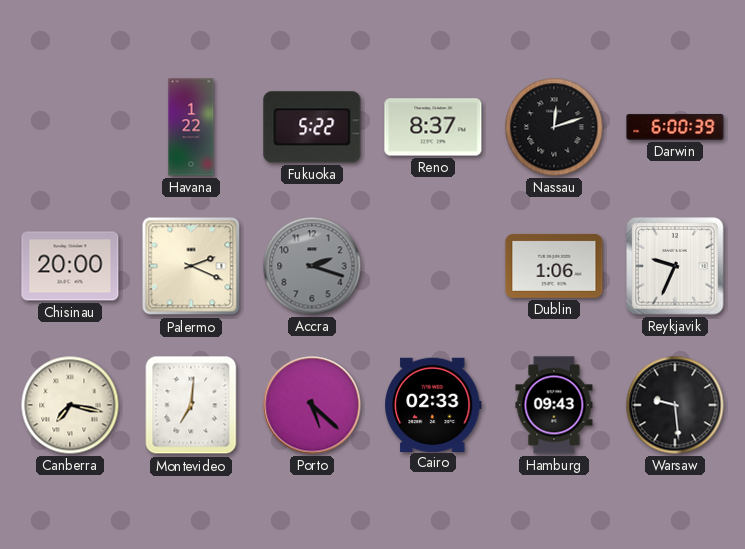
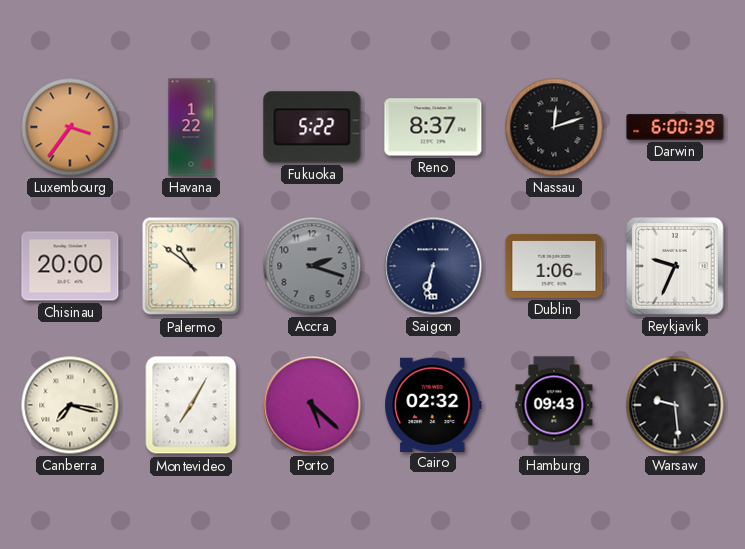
Luxembourg: none -> 3:36 (70, 127)
Palermo: 2:19 -> 10:51 (191, 266)
Saigon: none -> 6:32 (433, 266)
Montevideo: 7:01 -> 7:05 (191, 405)
Cairo: 02:33 -> 02:32 (433, 404)
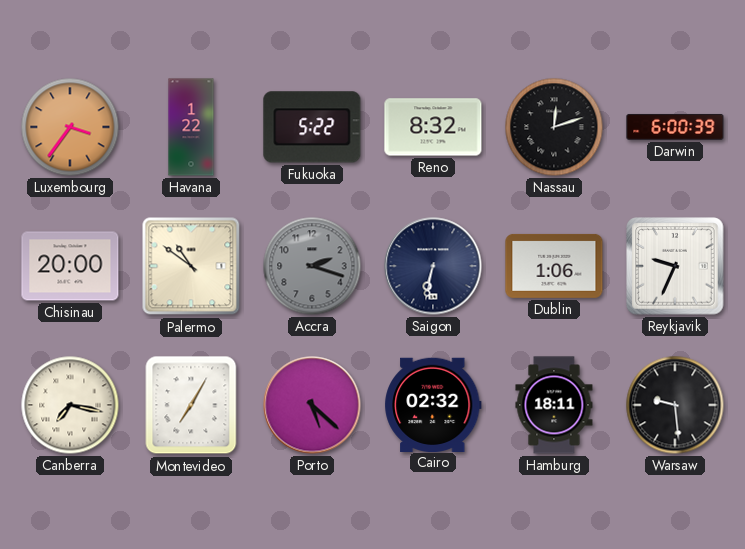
Reno: 8:37 -> 8:32 (433, 127)
Hamburg: 09:43 -> 18:11 (554, 405)
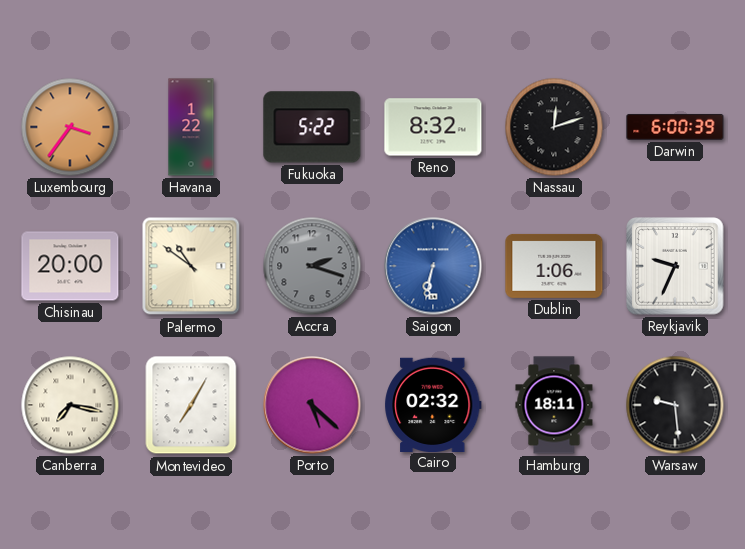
Saigon dial: navy -> blue (433, 266)
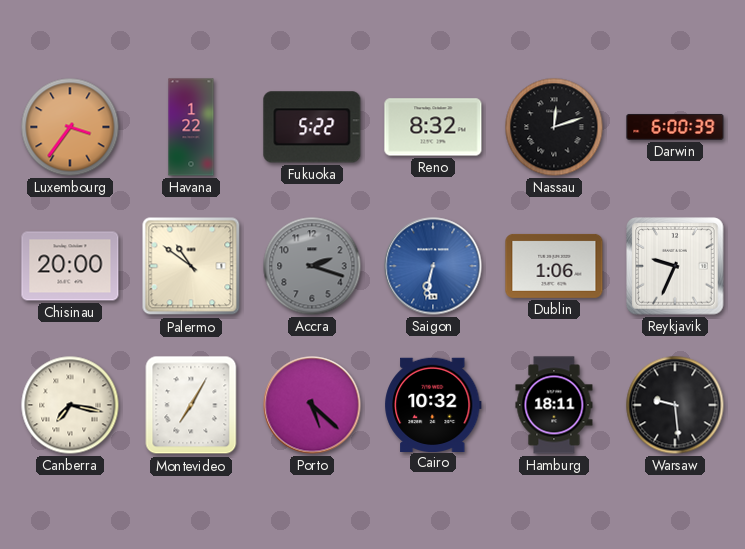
Cairo: 02:32 -> 10:32 (433, 404)
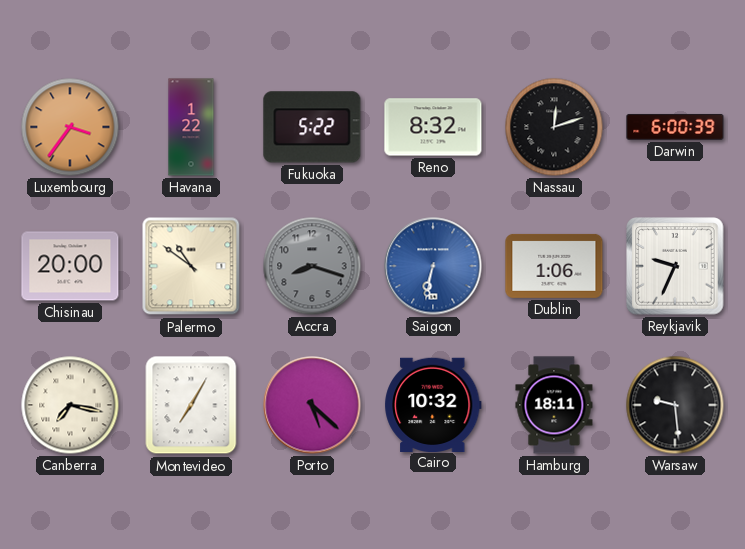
Accra: 2:18 -> 8:18 (312, 266)
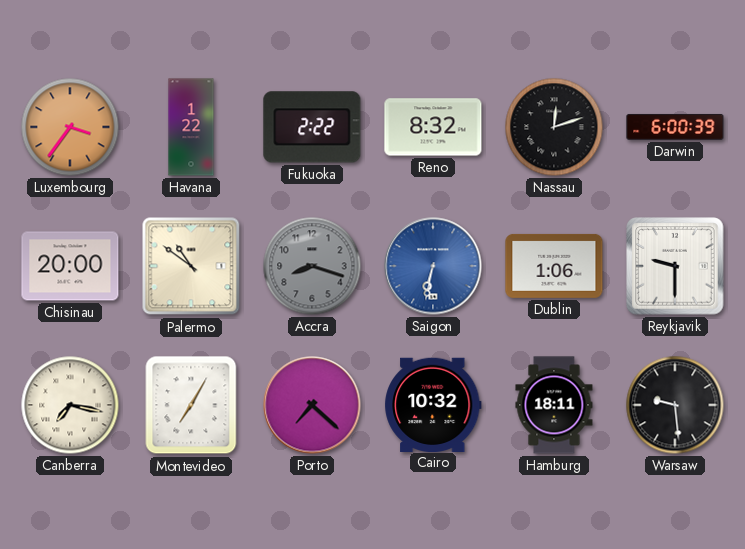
Fukuoka: 5:22 -> 2:22 (312, 127)
Reykjavik: 9:34 -> 9:30 (675, 266)
Porto: 5:22 -> 7:22 (312, 405)
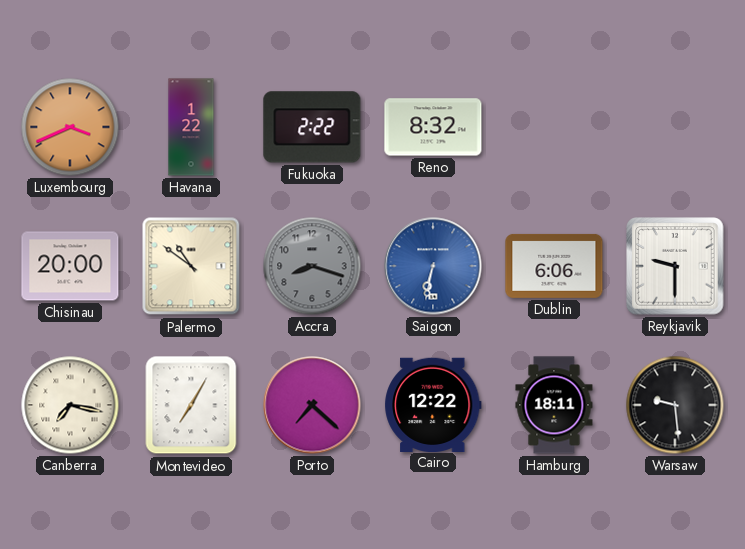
Luxembourg: 3:36 -> 3:41 (70, 127)
Nassau: 12:12 -> none (554, 127)
Darwin: 6:00 -> none (675, 127)
Dublin: 1:06 -> 6:06 (554, 266)
Cairo: 10:32 -> 12:22 (433, 404)
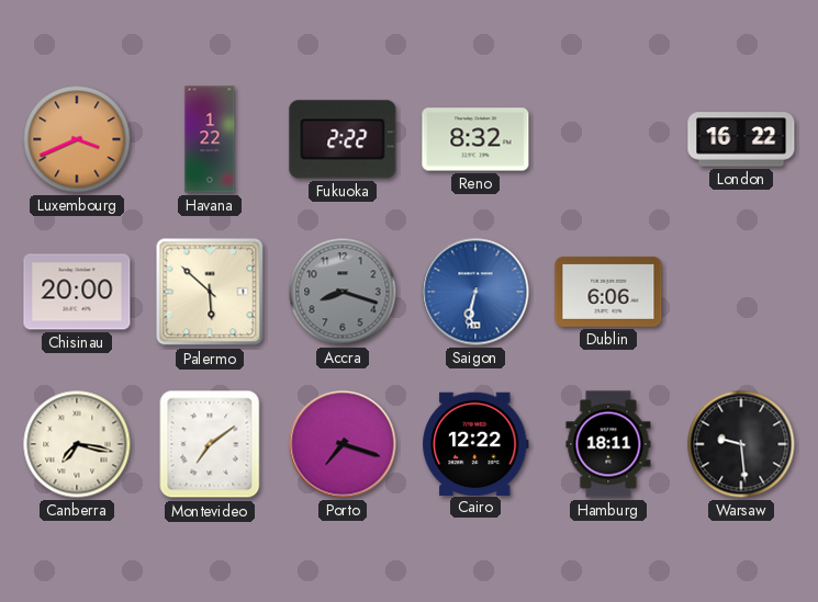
London: none -> 16:22 (741, 139)
Palermo: 10:51 -> 5:52 (210, 292)
Reykjavik: 9:30 -> none (675, 266)
Montevideo: 7:05 -> 7:09 (210, 444)
Porto: 7:22 -> 7:18 (343, 444)
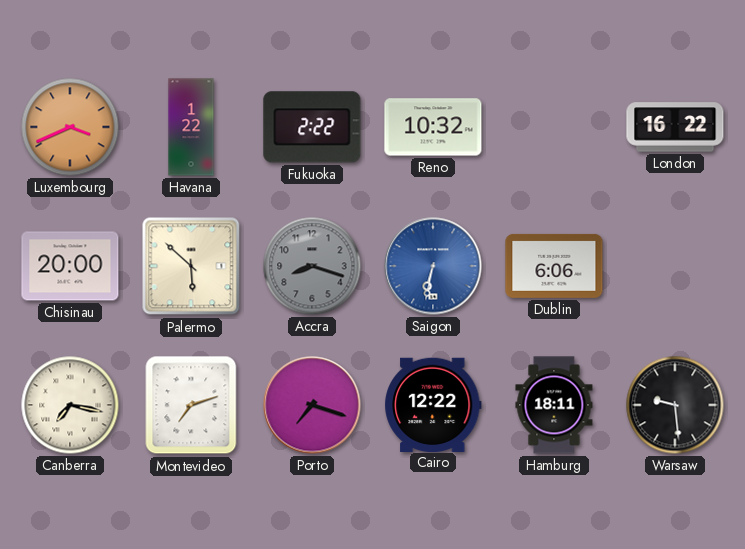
Reno: 8:32 -> 10:32 (433, 127)
Montevideo: 7:09 -> 7:12 (191, 405)
